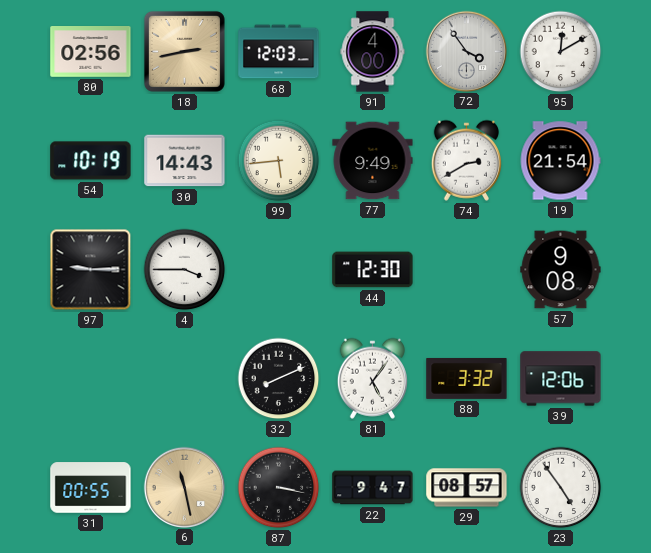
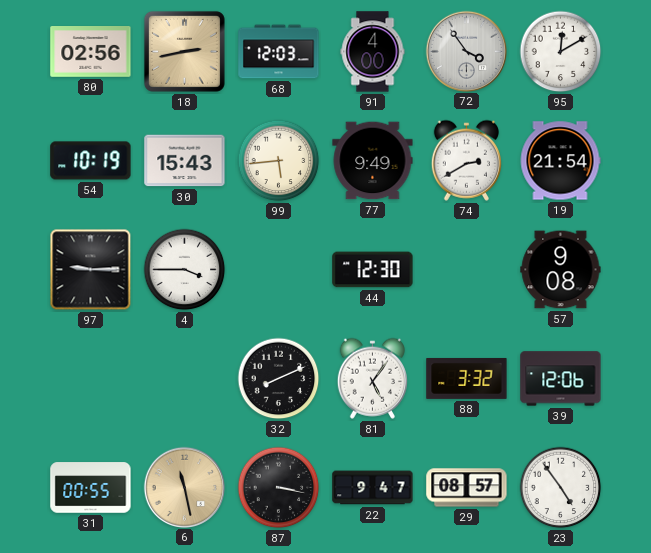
30: 14:43 -> 15:43 (185, 161)
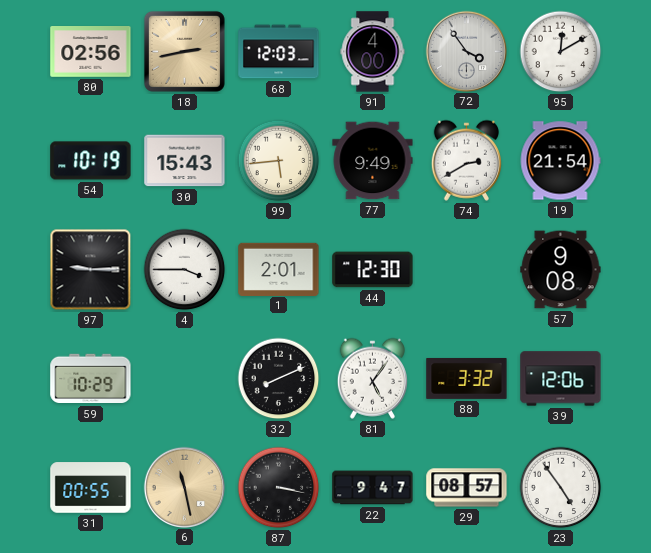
1: none -> 2:01 (279, 269)
59: none -> 10:29 (91, 379)
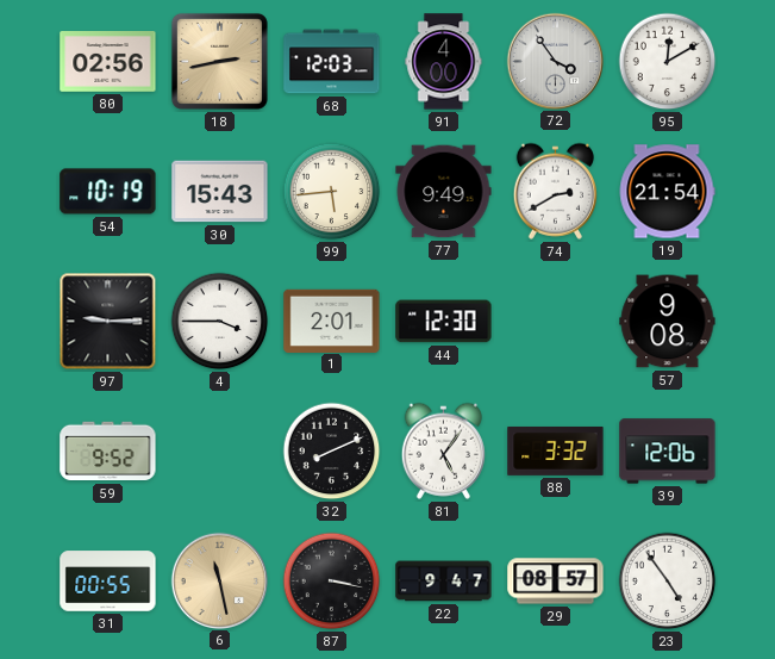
59: 10:29 -> 9:52 (108, 452)
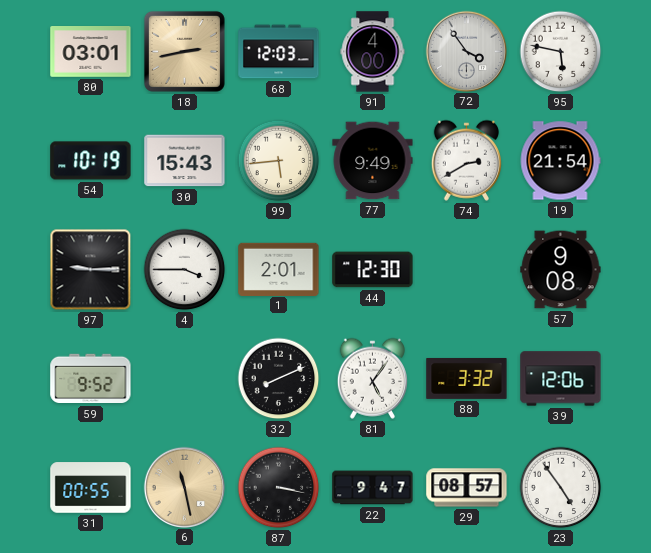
80: 02:56 -> 03:01 (91, 52)
95: 12:10 -> 5:47 (561, 52)
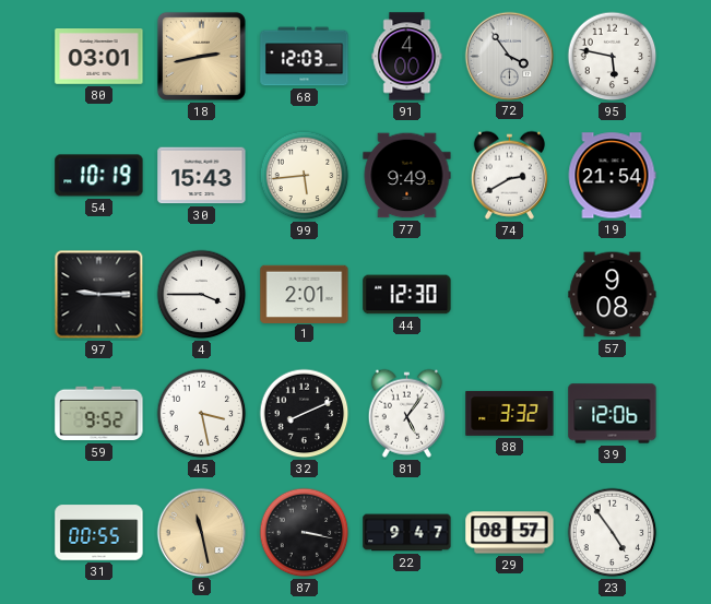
45: none -> 3:28 (202, 414)
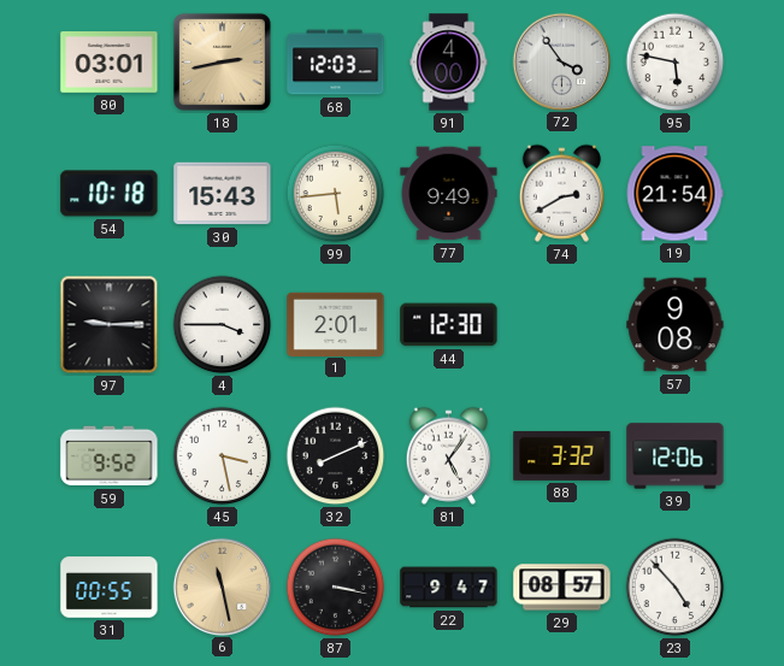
54: 10:19 -> 10:18 (110, 194)
23: 4:54 -> 4:53 (676, 588)
